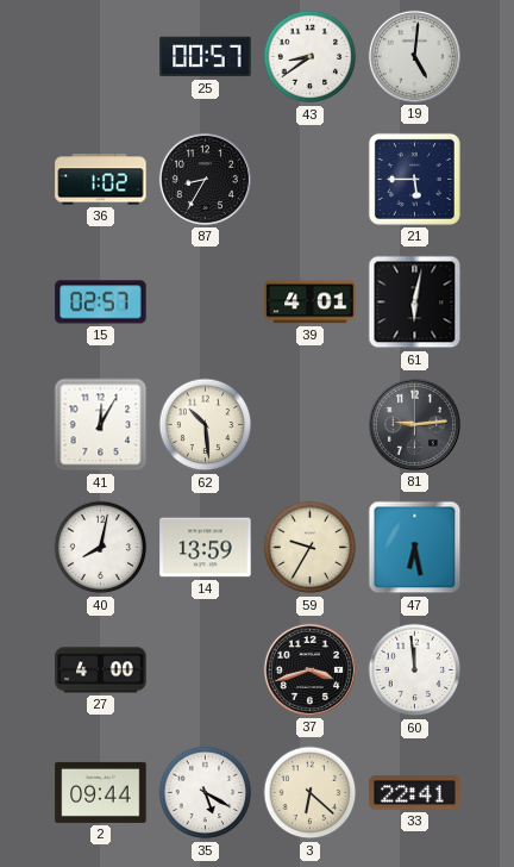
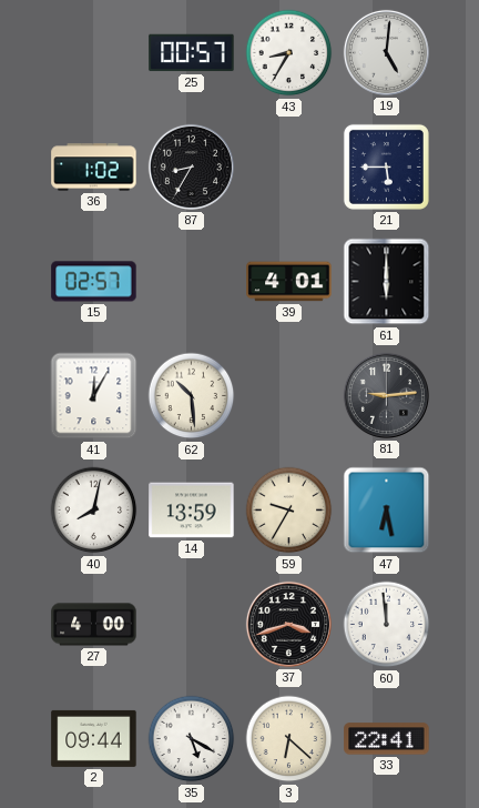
43: 8:39 -> 8:35 (289, 53)
61: 6:02 -> 6:00 (387, 282)
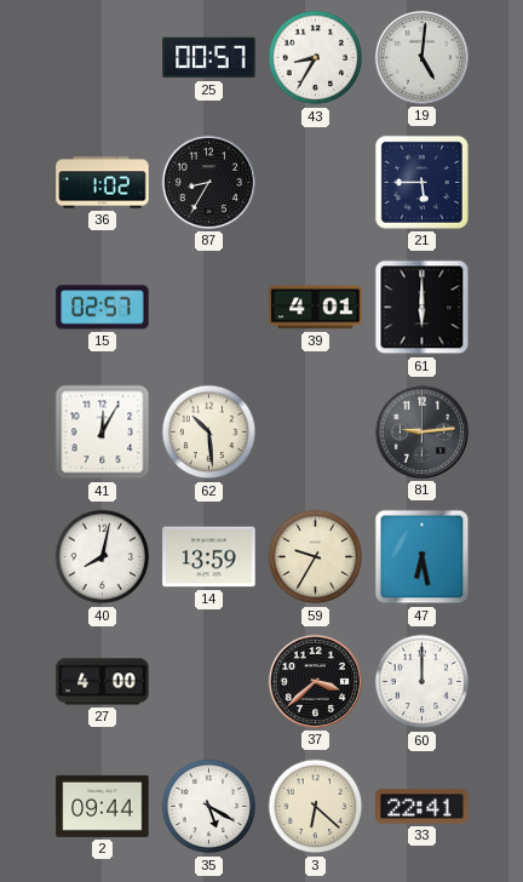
37: 3:42 -> 3:38 (315, 681)
60: 11:59 -> 12:00 (423, 682)
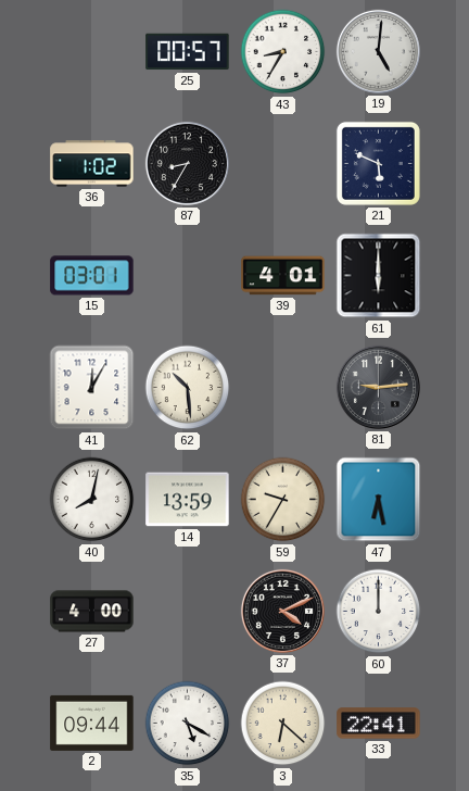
21: 5:45 -> 5:49 (378, 163)
15: 02:57 -> 03:01 (92, 276)
37: 3:38 -> 4:11 (282, 611)
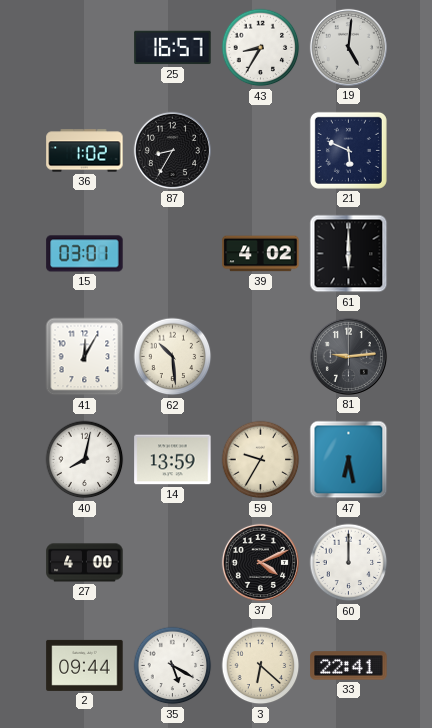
25: 00:57 -> 16:57 (173, 48)
39: 4:01 -> 4:02 (261, 254)
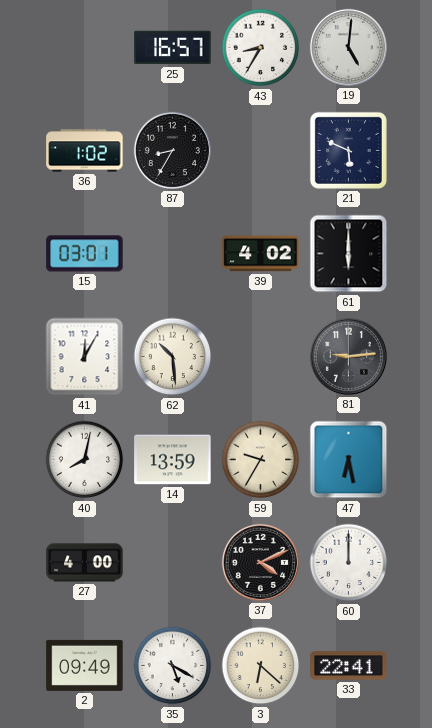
2: 09:44 -> 09:49 (85, 665)
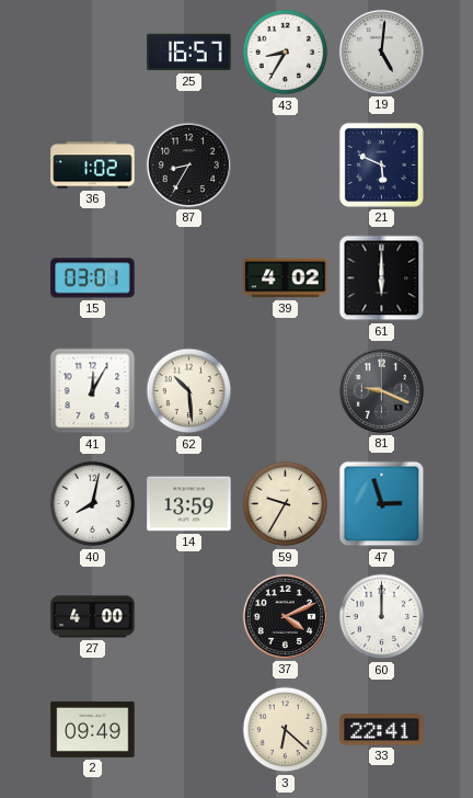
81: 9:14 -> 9:19 (381, 390)
47: 6:28 -> 2:57 (382, 504)
35: 5:20 -> none (173, 666)
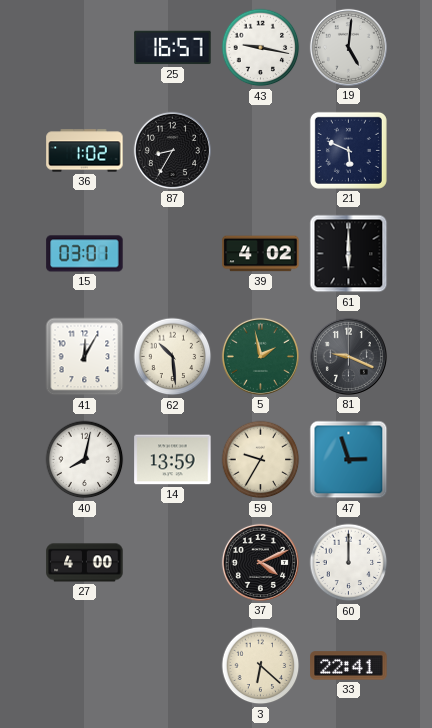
43: 8:35 -> 9:17 (261, 48)
5: none -> 1:58 (260, 356)
2: 09:49 -> none (93, 729)
